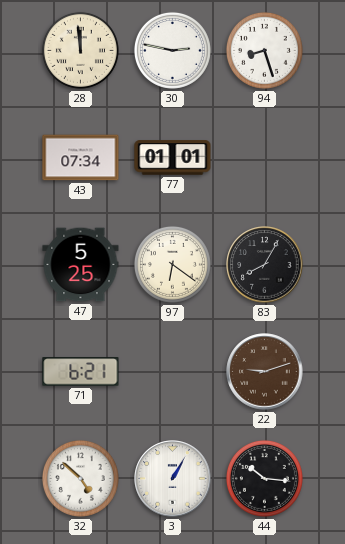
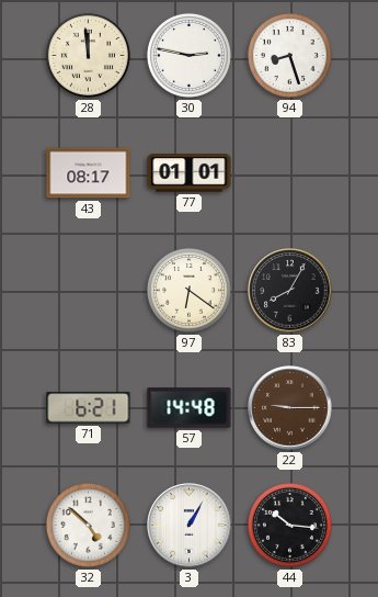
43: 07:34 -> 08:17 (89, 173)
47: 5:25 -> none (81, 265)
57: none -> 14:48 (190, 408)
22: 9:12 -> 9:15 (290, 408)
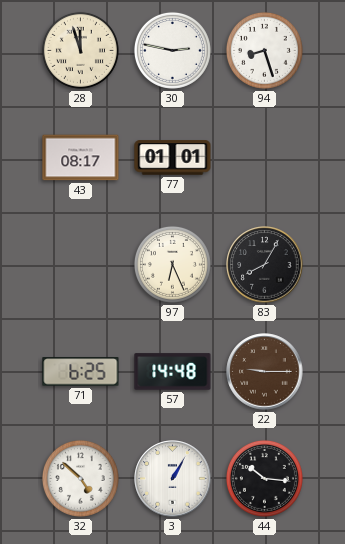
28: 11:59 -> 11:57 (80, 50)
97: 6:21 -> 6:26 (172, 264)
71: 6:21 -> 6:25 (81, 372)
